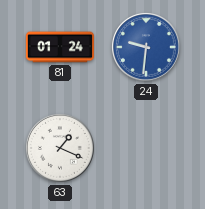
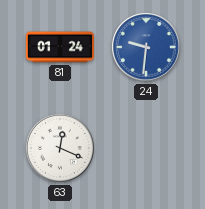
63: 1:19 -> 12:19 (60, 148)
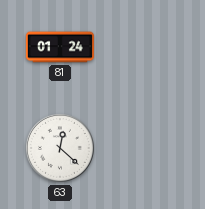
24: 9:31 -> none (146, 47)
63: 12:19 -> 12:22 (60, 148)
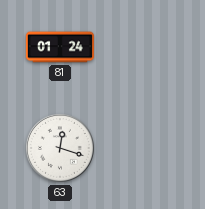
63: 12:22 -> 12:18 (60, 148)
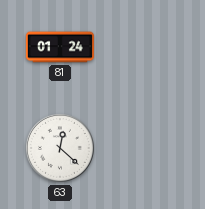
63: 12:18 -> 12:22 (60, 148)
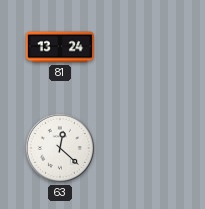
81: 01:24 -> 13:24 (59, 47)
